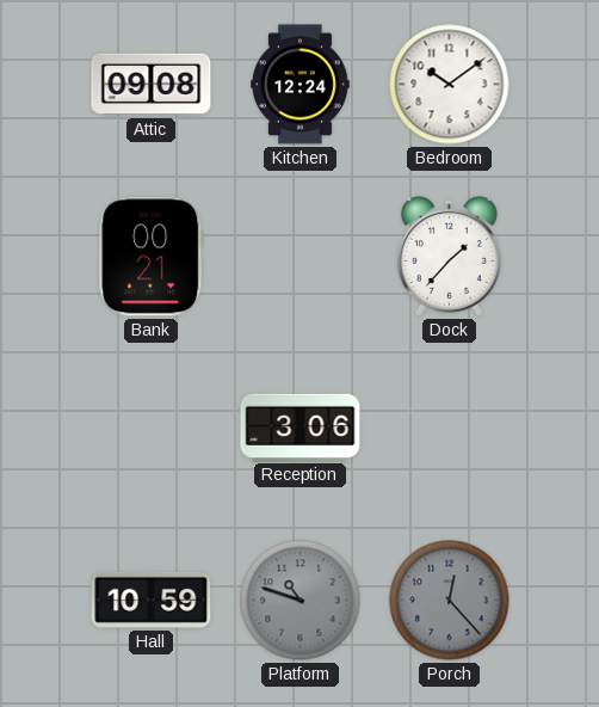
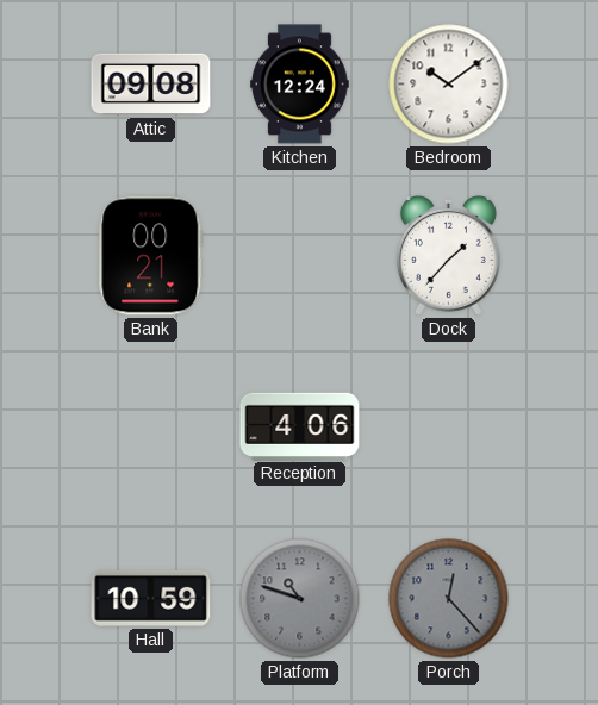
Reception: 3:06 -> 4:06 (300, 426)
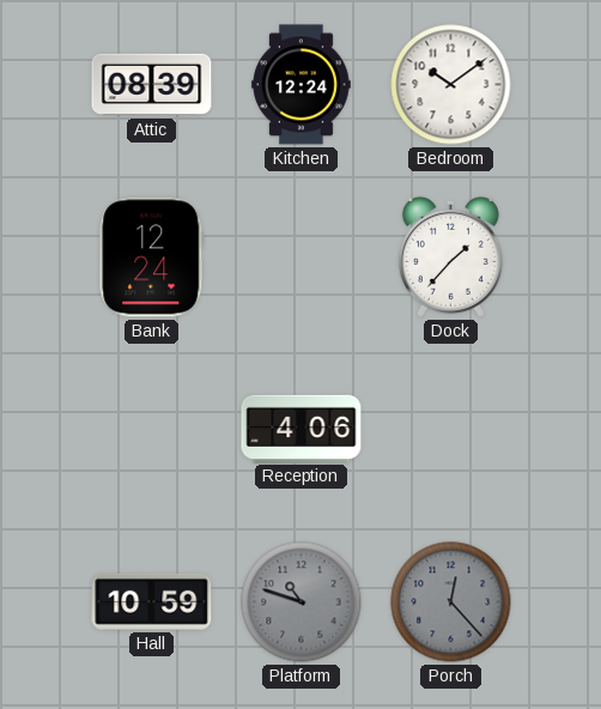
Attic: 09:08 -> 08:39 (152, 85)
Bank: 00:21 -> 12:24 (152, 257)
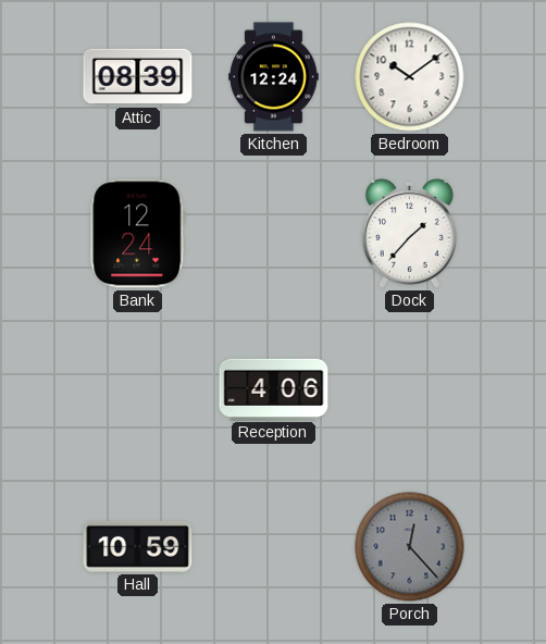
Platform: 10:48 -> none (302, 602)
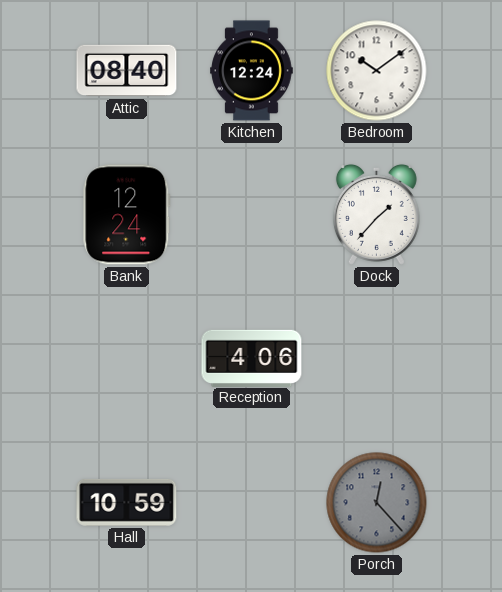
Attic: 08:39 -> 08:40 (127, 71)
